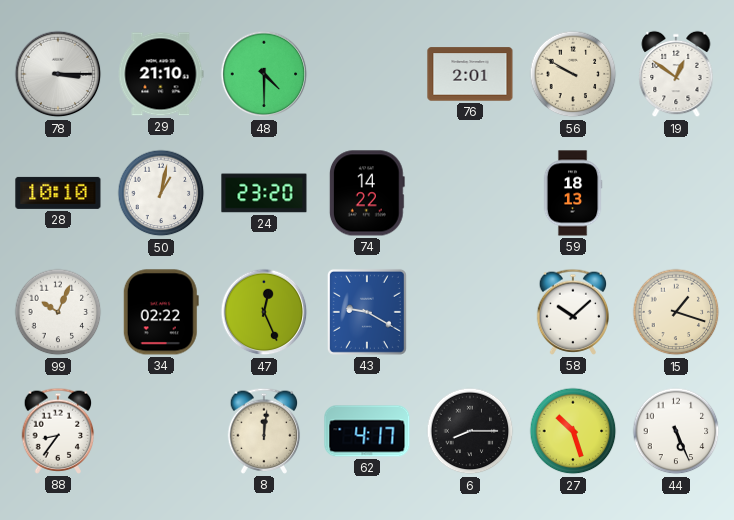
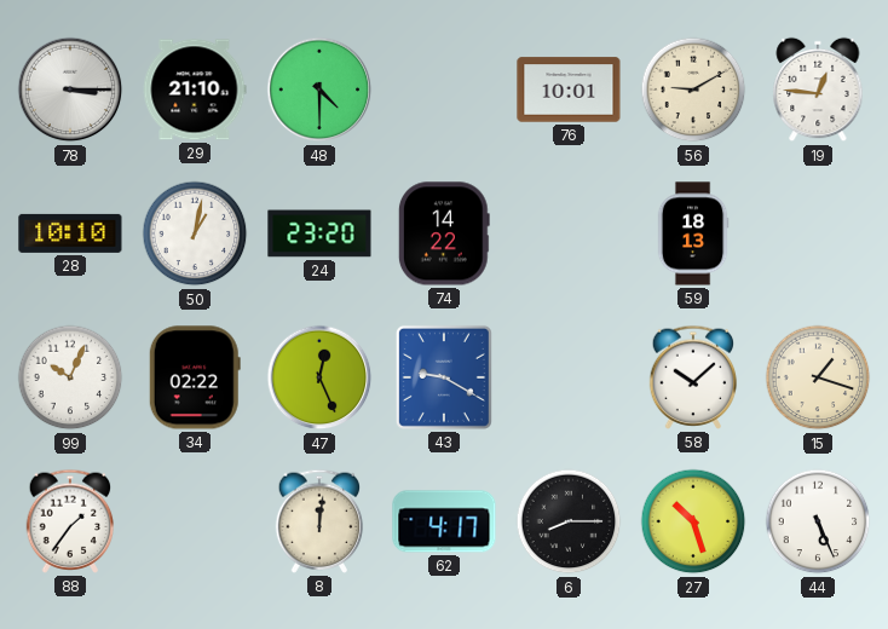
76: 2:01 -> 10:01 (569, 90)
56: 9:50 -> 9:10 (693, 90)
19: 12:51 -> 12:46 (818, 90)
88: 8:36 -> 1:36 (70, 521)
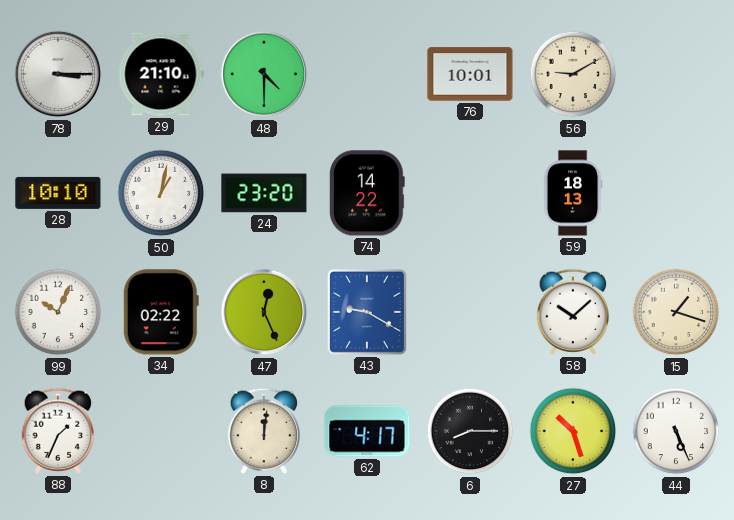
19: 12:46 -> none (818, 90)
88: 1:36 -> 1:34 (58, 431)
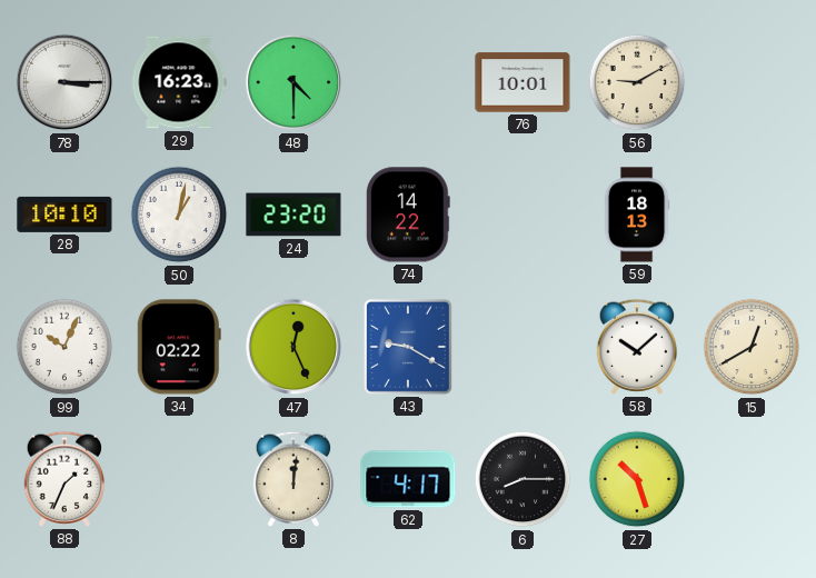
29: 21:10 -> 16:23 (179, 82)
15: 1:18 -> 12:40 (752, 347)
44: 5:26 -> none (676, 431)
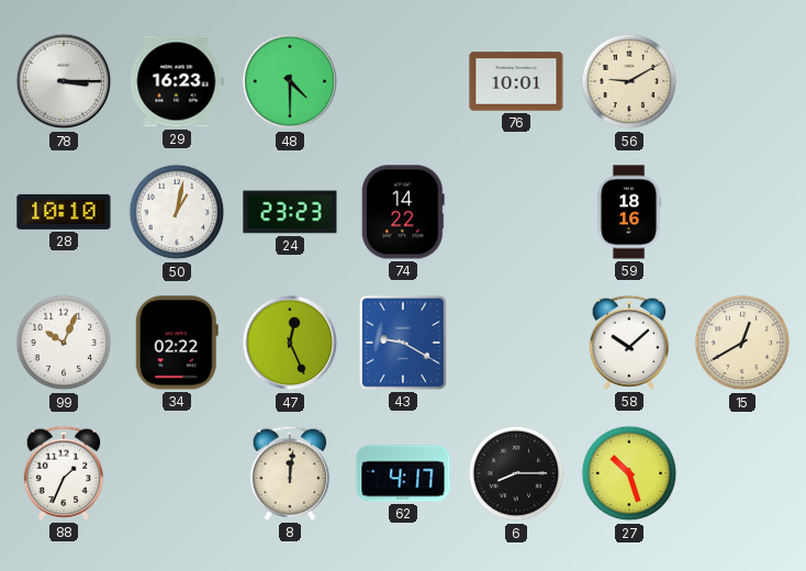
24: 23:20 -> 23:23 (290, 212)
59: 18:13 -> 18:16 (629, 212)
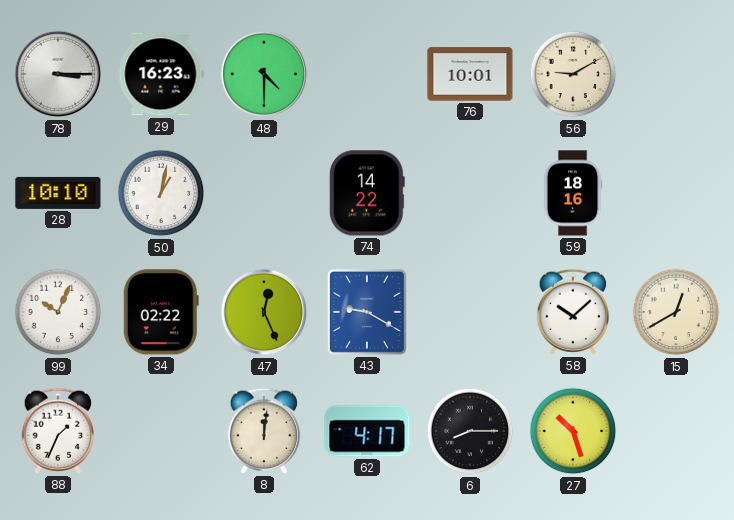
24: 23:23 -> none (290, 212)
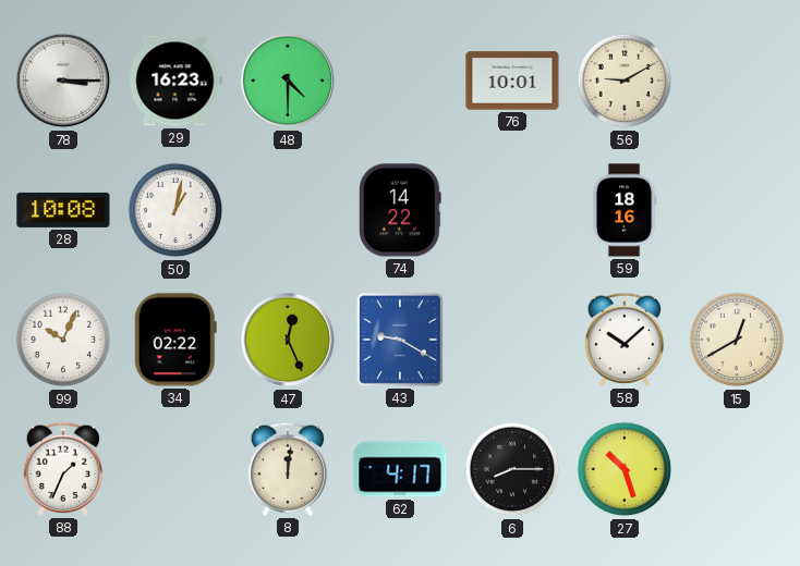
28: 10:10 -> 10:08 (63, 210)
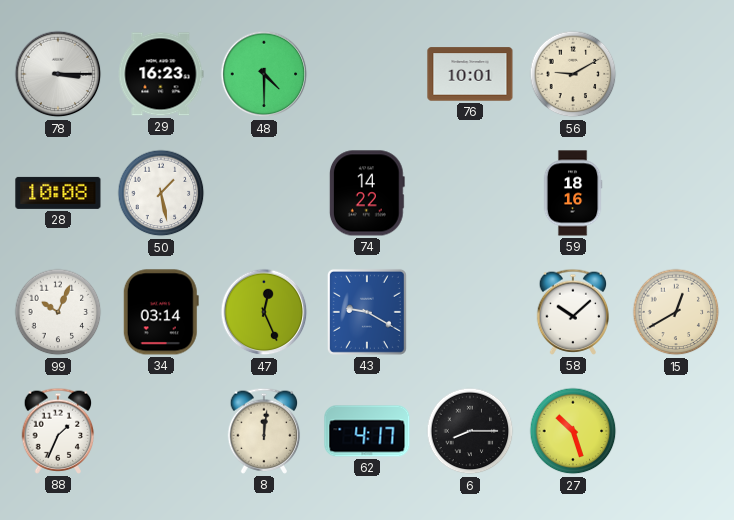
50: 1:02 -> 1:28 (161, 193)
34: 02:22 -> 03:14 (161, 312)
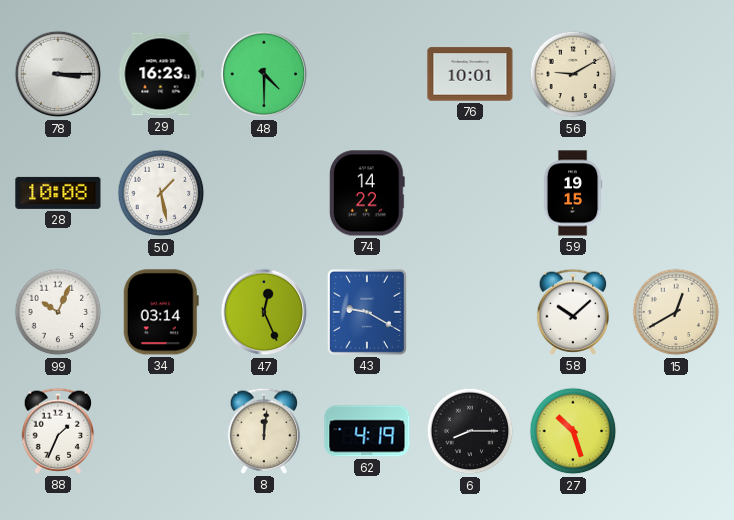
59: 18:16 -> 19:15 (573, 193)
62: 4:17 -> 4:19 (367, 431)
